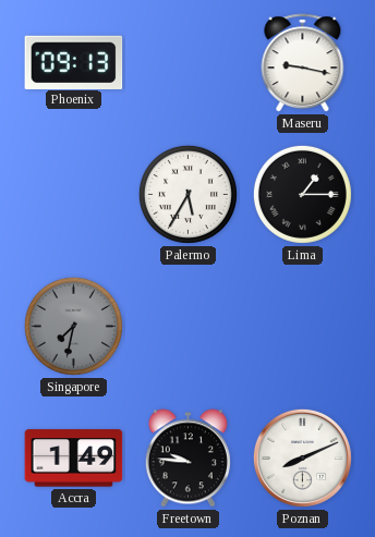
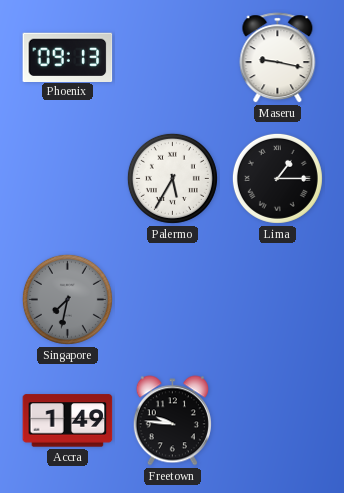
Poznan: 8:11 -> none (302, 457)
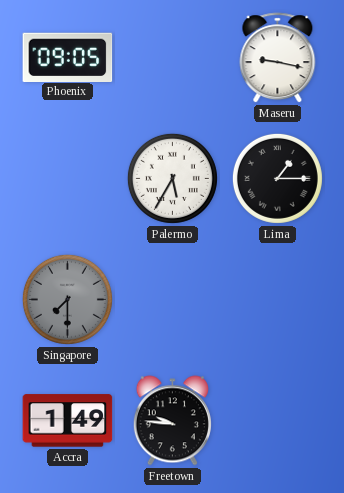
Phoenix: 09:13 -> 09:05 (68, 57)
Singapore: 7:32 -> 7:30 (67, 299)
